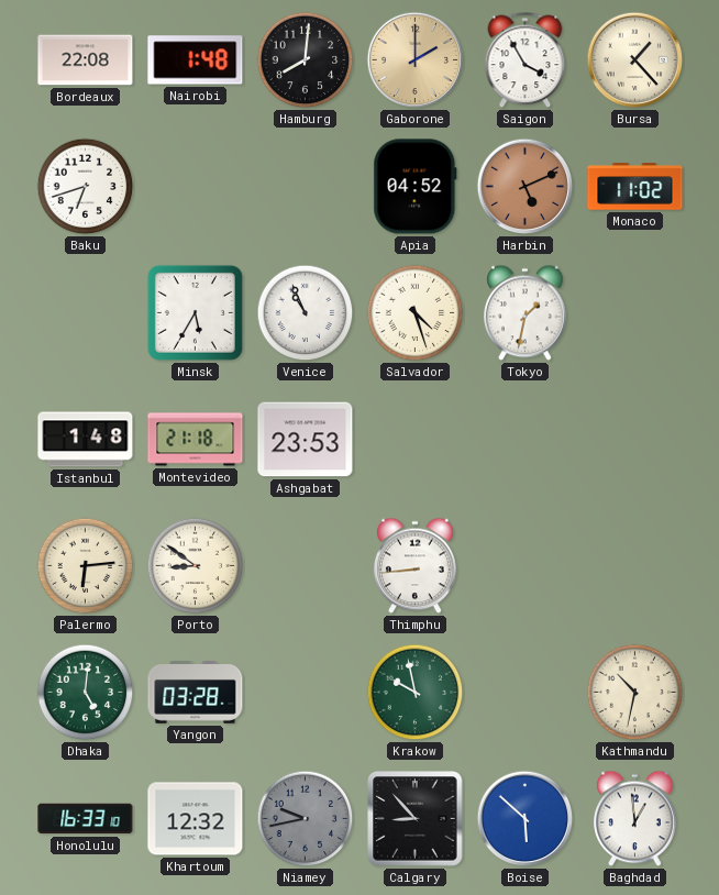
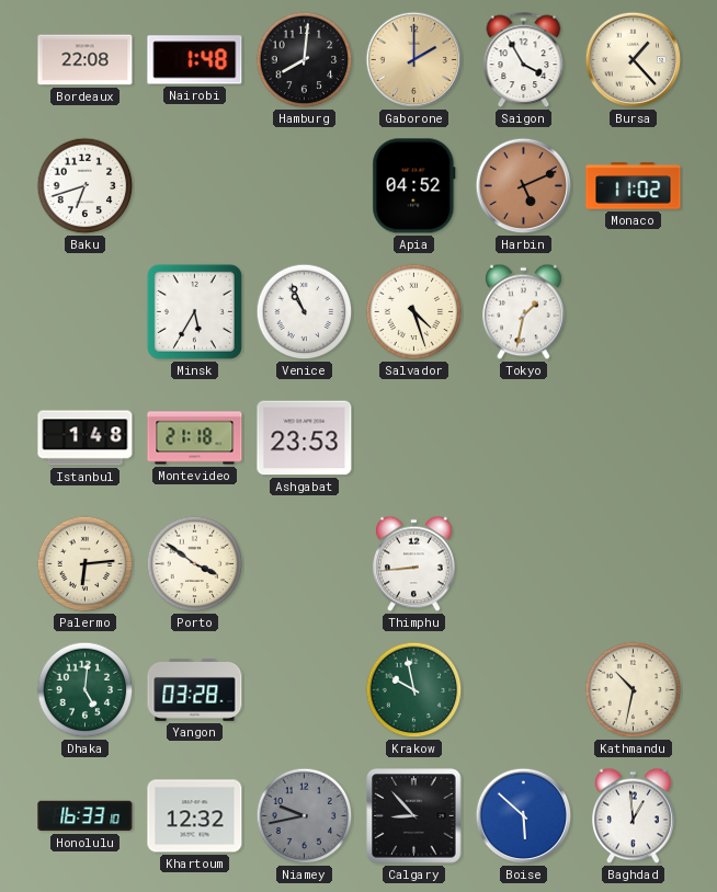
Porto: 8:51 -> 3:51 (195, 564)
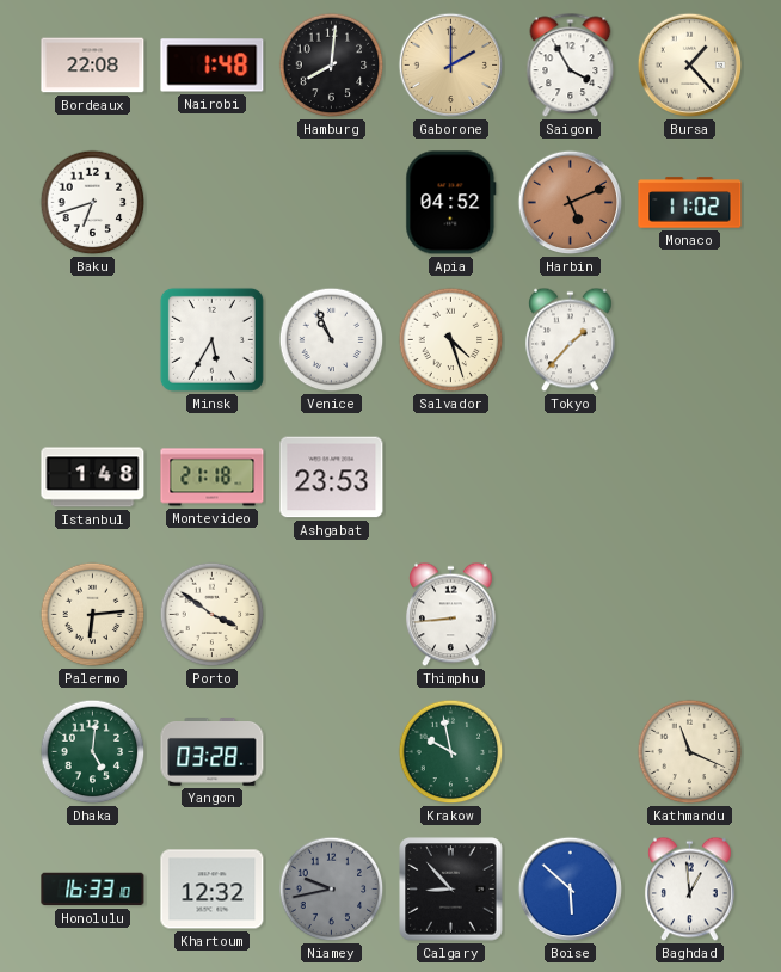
Tokyo: 1:32 -> 1:37 (571, 340)
Kathmandu: 10:32 -> 11:19 (690, 752)
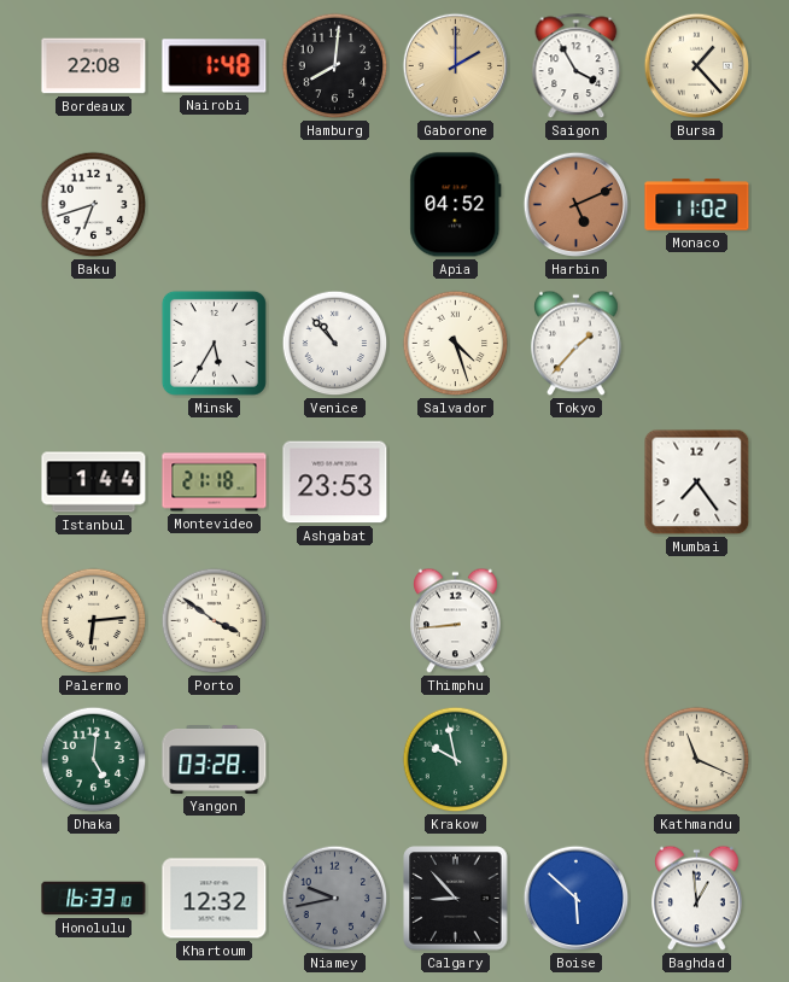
Venice: 10:56 -> 10:53 (335, 344)
Istanbul: 1:48 -> 1:44 (94, 483)
Mumbai: none -> 7:24 (697, 483)
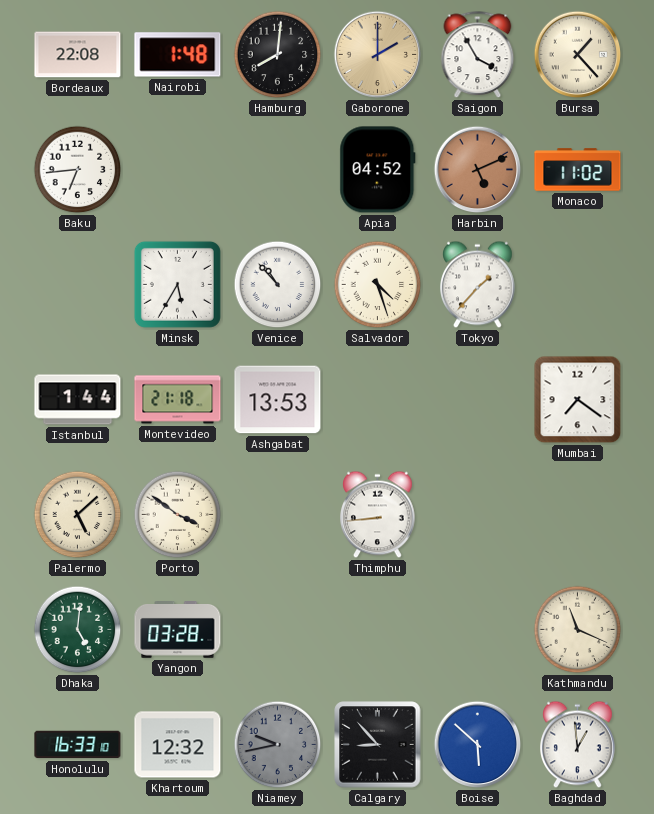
Baku: 6:42 -> 6:44 (78, 170)
Ashgabat: 23:53 -> 13:53 (278, 400)
Mumbai: 7:24 -> 7:21 (578, 400)
Palermo: 6:14 -> 5:08 (78, 515)
Krakow: 9:58 -> none (456, 760)
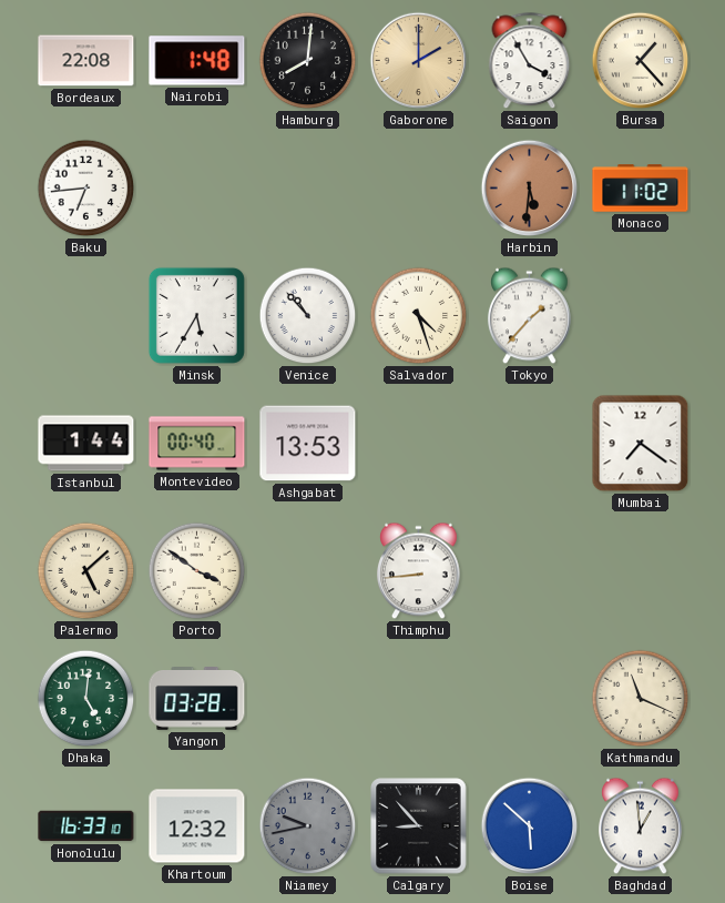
Apia: 04:52 -> none (378, 170)
Harbin: 5:11 -> 5:31 (530, 189)
Montevideo: 21:18 -> 00:40 (197, 444)
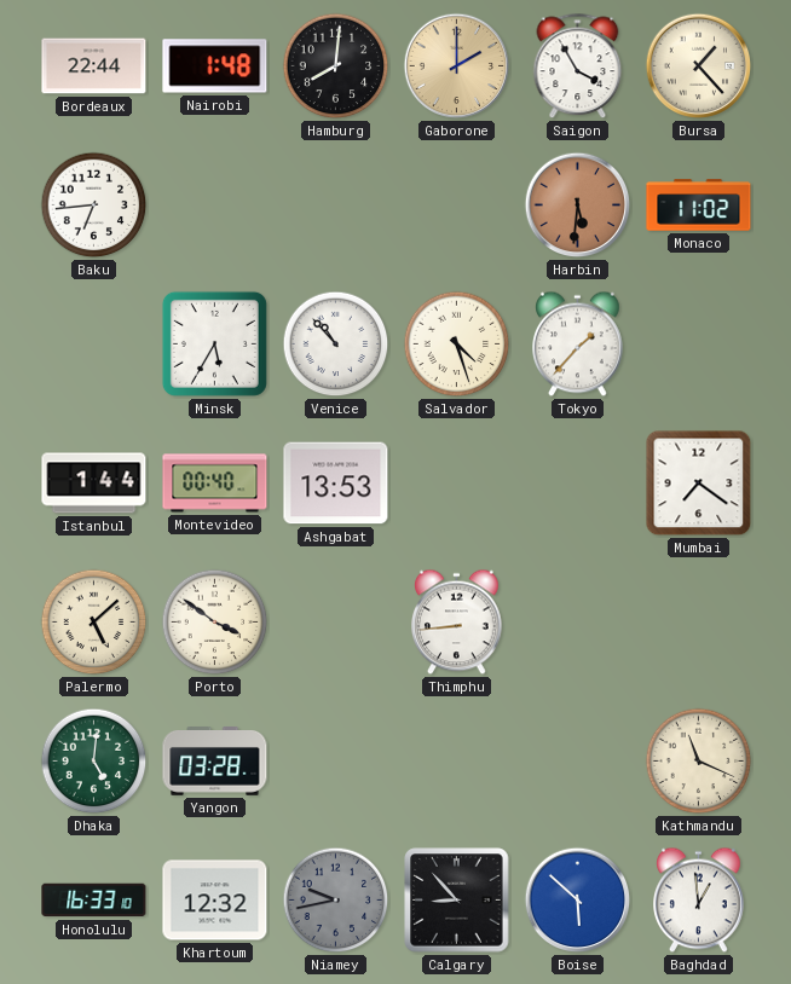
Bordeaux: 22:08 -> 22:44 (94, 66)
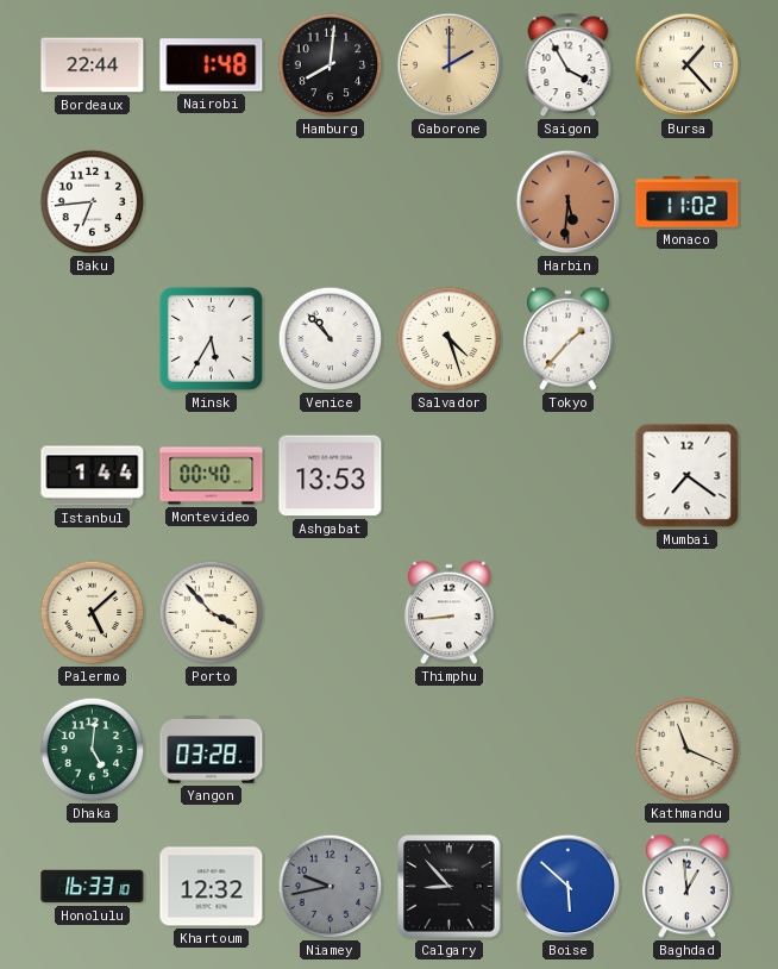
Porto: 3:51 -> 3:53 (212, 613)
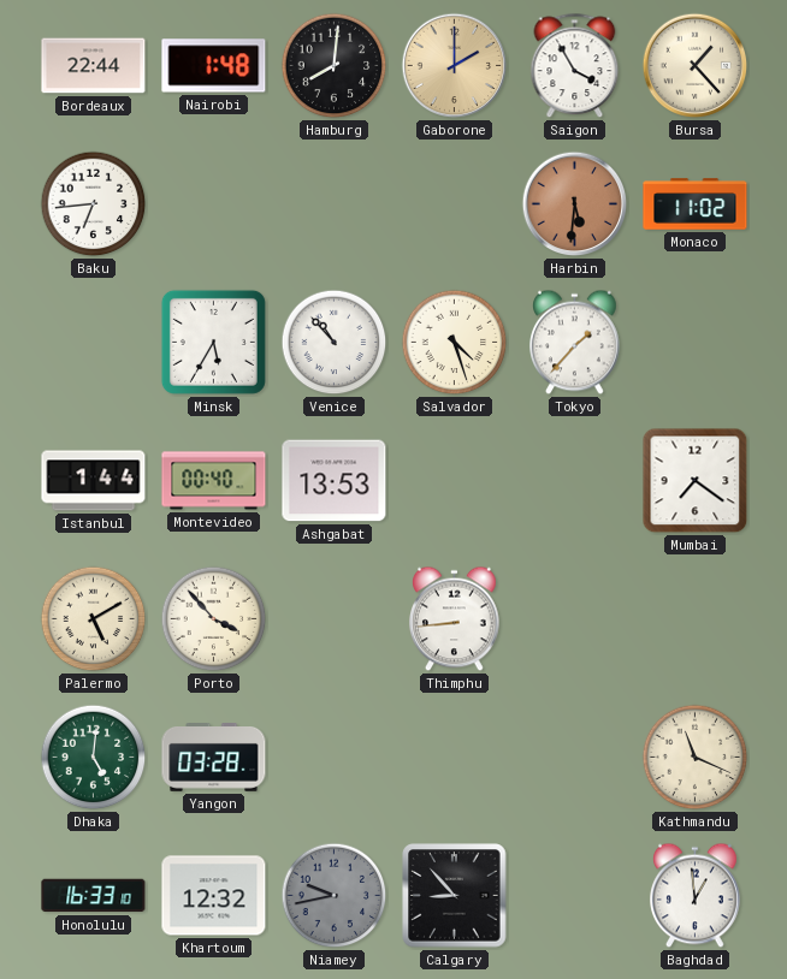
Palermo: 5:08 -> 5:10 (94, 619)
Boise: 5:52 -> none (569, 887)
